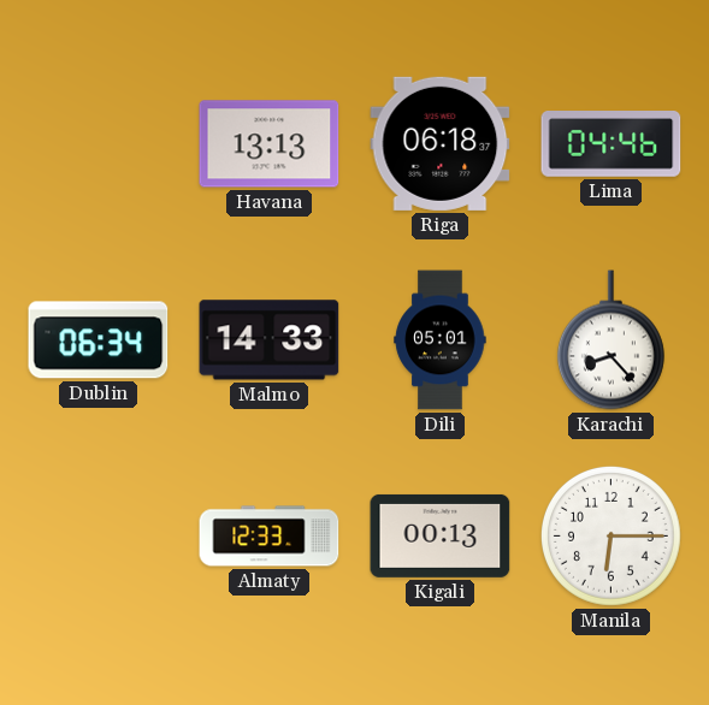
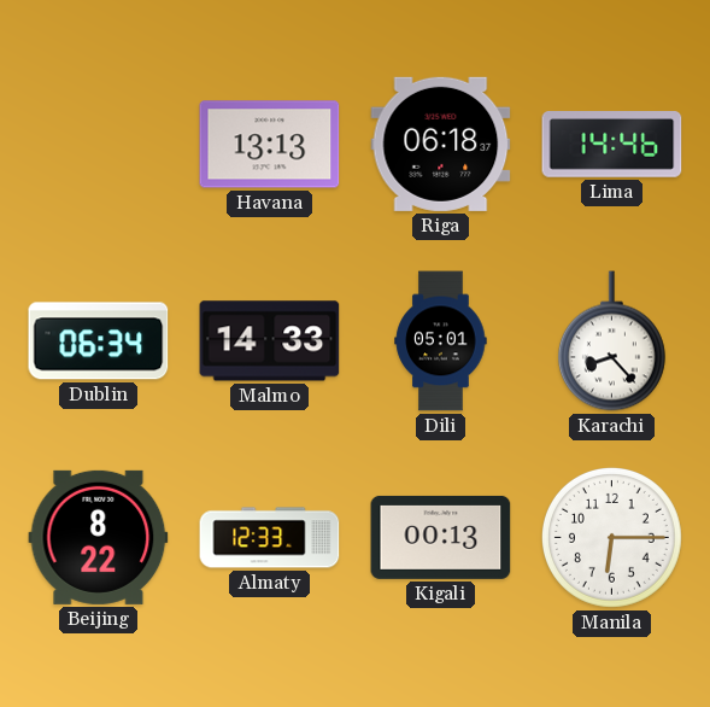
Lima: 04:46 -> 14:46 (612, 145)
Beijing: none -> 8:22 (99, 537)
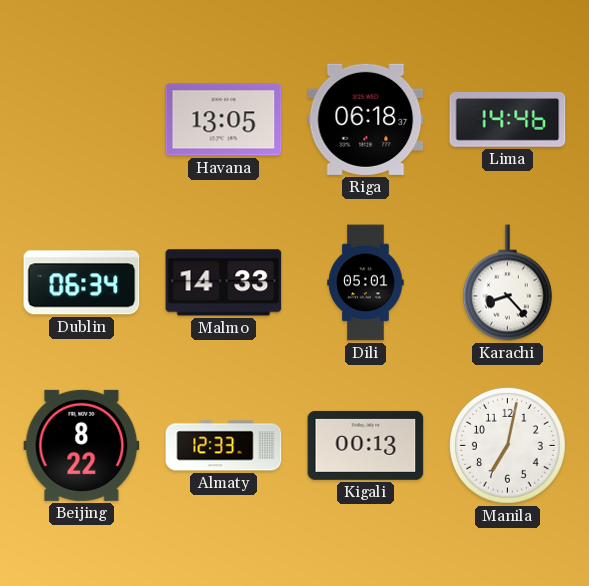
Havana: 13:13 -> 13:05 (224, 120)
Manila: 6:15 -> 7:02 (507, 445)
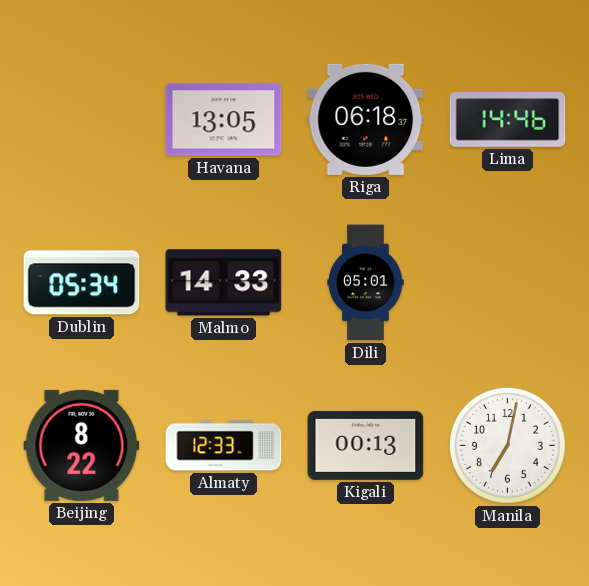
Dublin: 06:34 -> 05:34 (82, 283)
Karachi: 8:23 -> none (507, 283)
